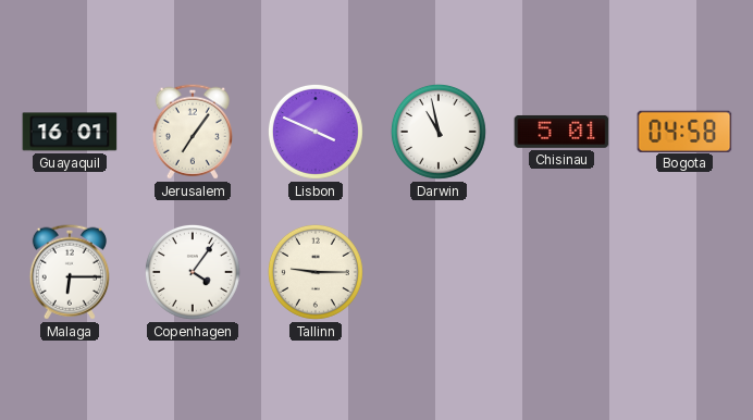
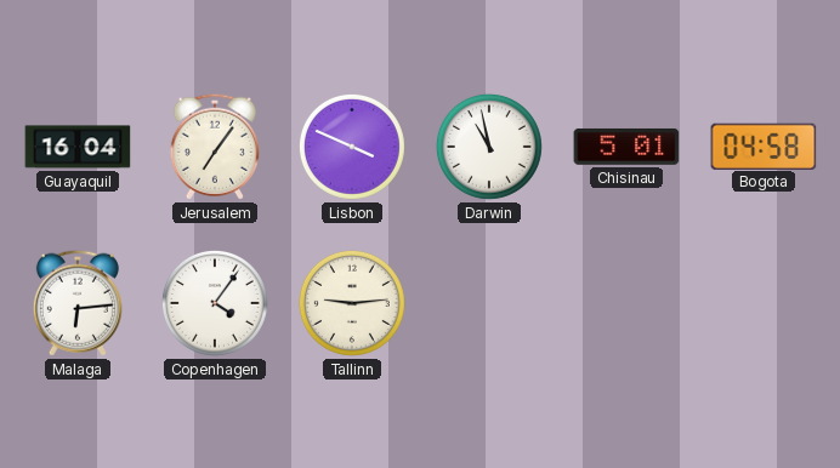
Guayaquil: 16:01 -> 16:04 (78, 147)
Malaga: 6:15 -> 6:14 (78, 303)
Tallinn: 9:15 -> 9:14 (352, 303)
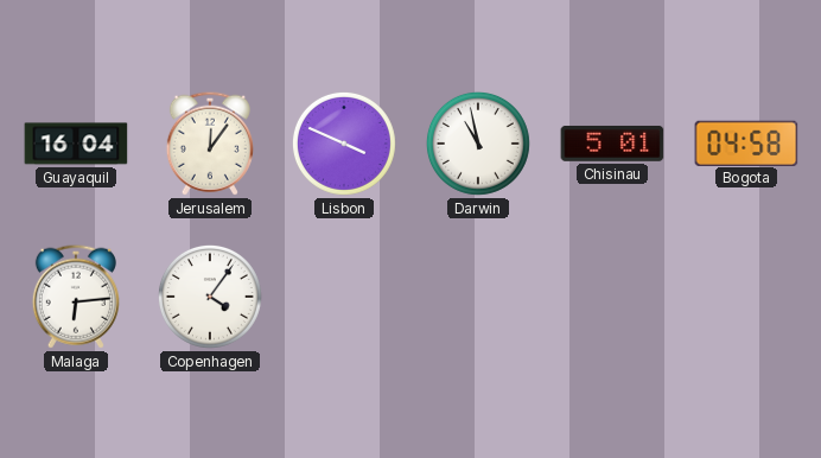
Jerusalem: 7:06 -> 12:06 (210, 144)
Tallinn: 9:14 -> none (352, 303)
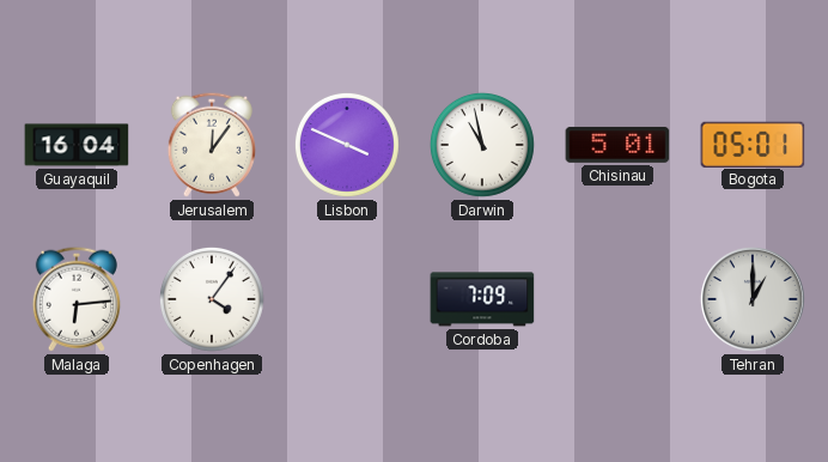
Bogota: 04:58 -> 05:01 (753, 144)
Cordoba: none -> 7:09 (482, 299)
Tehran: none -> 1:00 (753, 299)
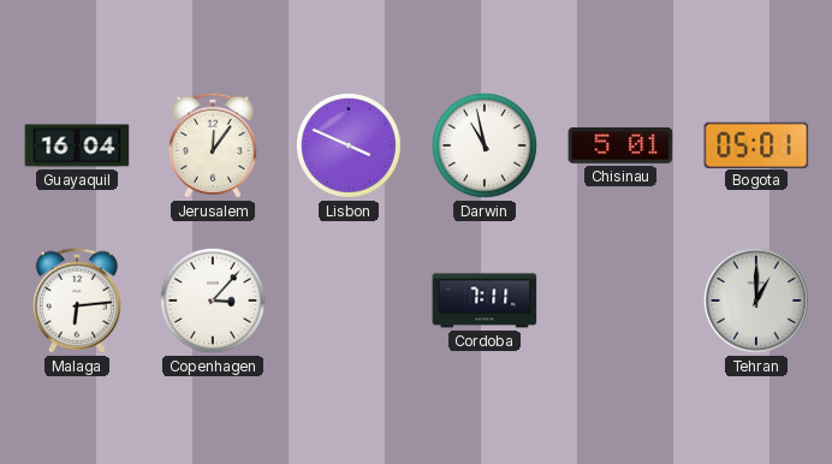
Copenhagen: 4:06 -> 3:07 (213, 301)
Cordoba: 7:09 -> 7:11 (485, 301)
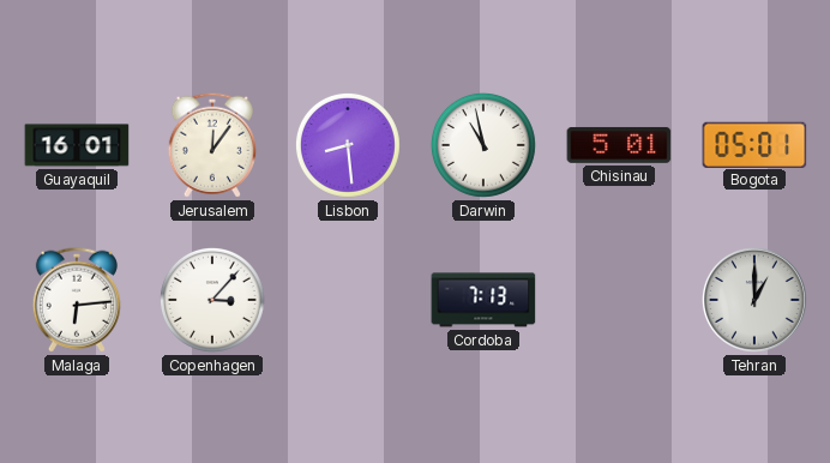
Guayaquil: 16:04 -> 16:01 (77, 145)
Lisbon: 3:49 -> 8:29 (348, 145)
Cordoba: 7:11 -> 7:13 (483, 300)
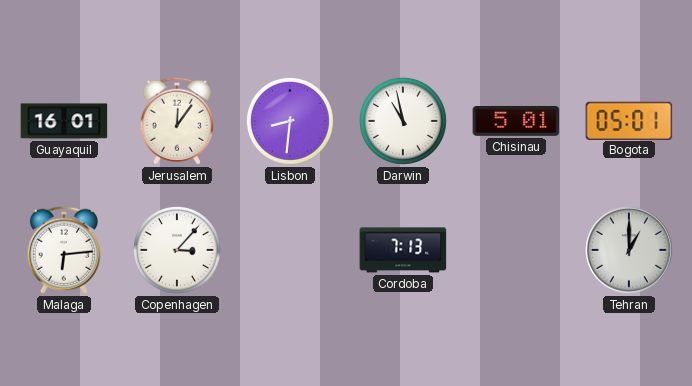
Lisbon: 8:29 -> 8:31 (290, 121)
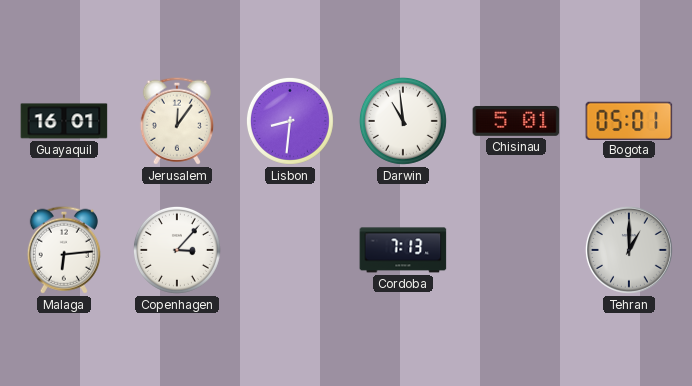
Darwin: 10:58 -> 10:59 (403, 121)
